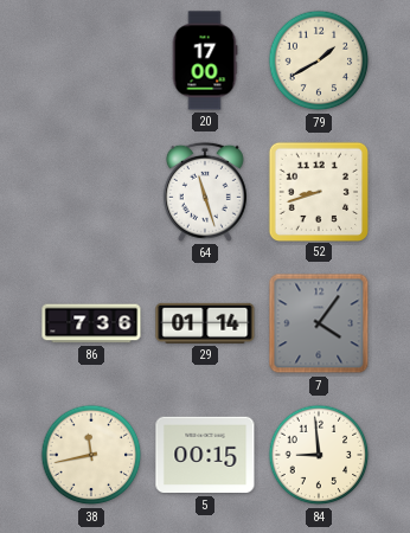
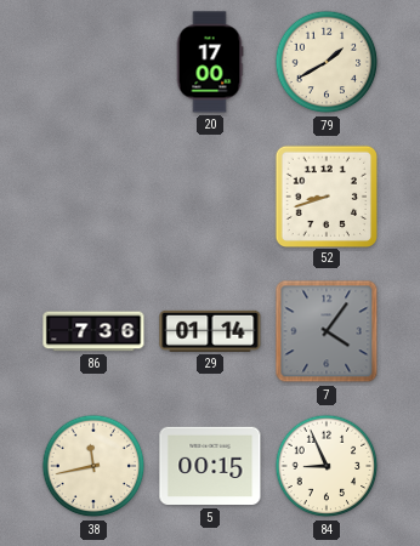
64: 11:27 -> none (205, 192)
84: 8:59 -> 8:56 (327, 466)
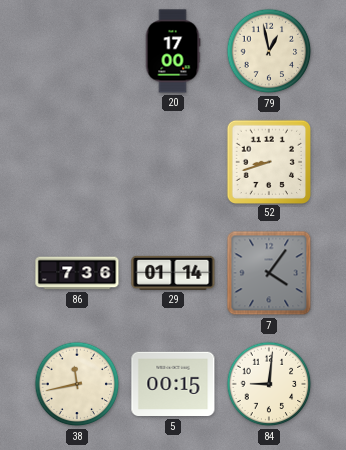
79: 1:40 -> 12:58 (269, 51)
84: 8:56 -> 9:01 (269, 384)
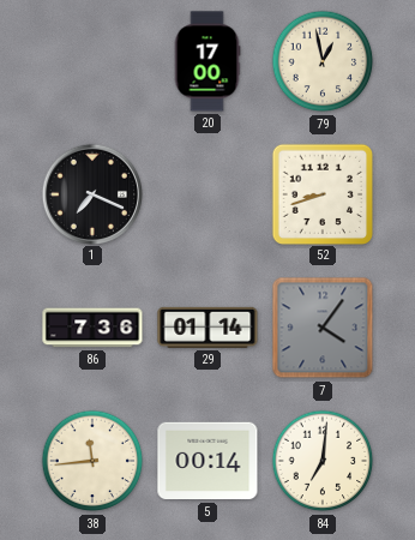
1: none -> 7:19 (91, 193)
38: 11:43 -> 11:44 (92, 461)
5: 00:15 -> 00:14 (207, 461)
84: 9:01 -> 7:01 (323, 461)
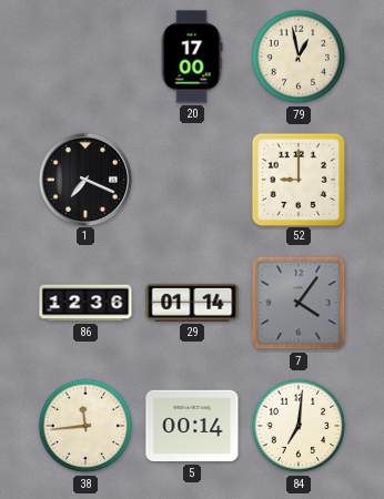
52: 8:42 -> 9:00 (297, 179)
86: 7:36 -> 12:36 (85, 303)
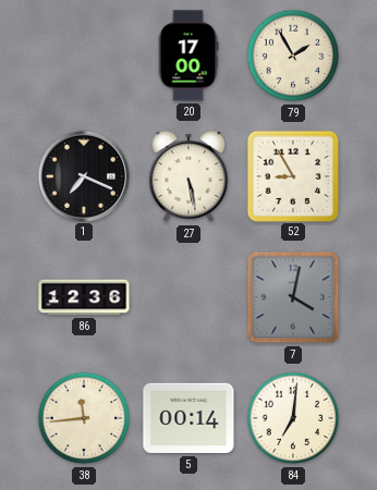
79: 12:58 -> 1:55 (293, 56)
27: none -> 5:28 (188, 177)
52: 9:00 -> 8:55 (292, 175)
29: 01:14 -> none (192, 303)
7: 4:06 -> 4:02 (293, 297)
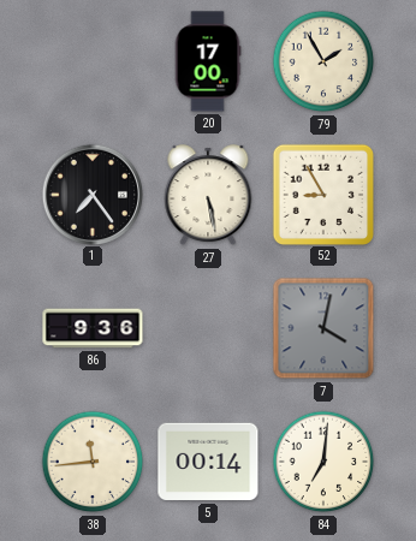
1: 7:19 -> 7:24 (91, 194)
86: 12:36 -> 9:36 (93, 328)
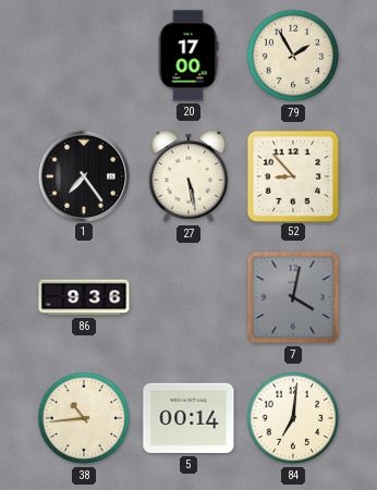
52: 8:55 -> 8:53 (292, 175)
38: 11:44 -> 10:44 (84, 418)
